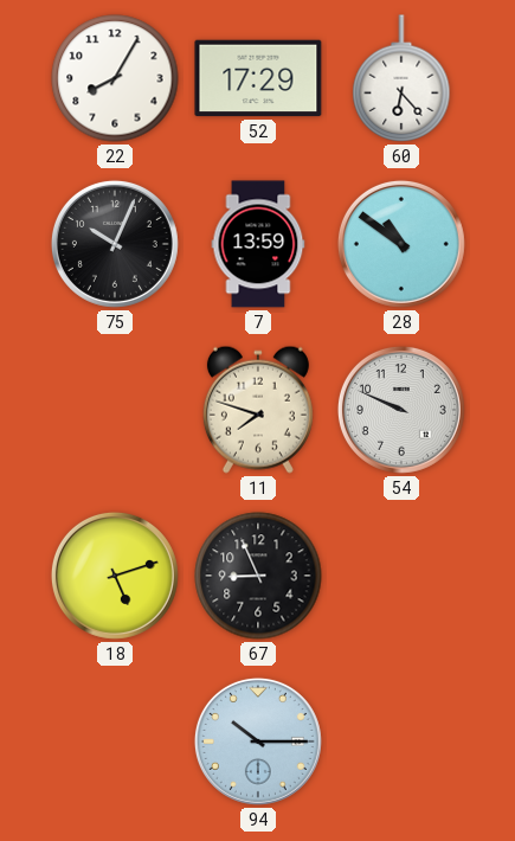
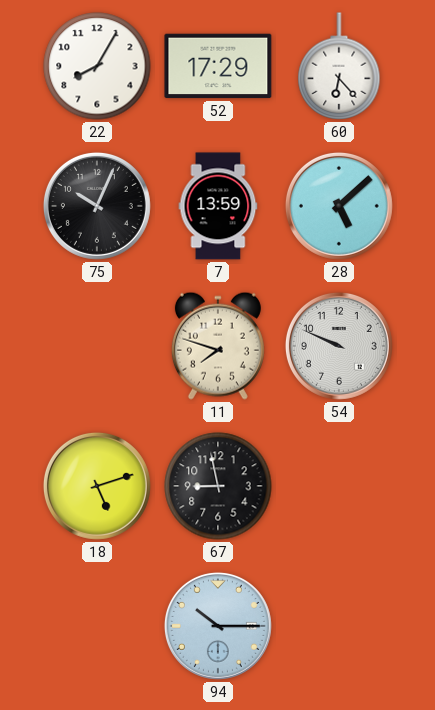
28: 10:51 -> 5:08 (339, 206)
67: 8:56 -> 8:58 (218, 486)
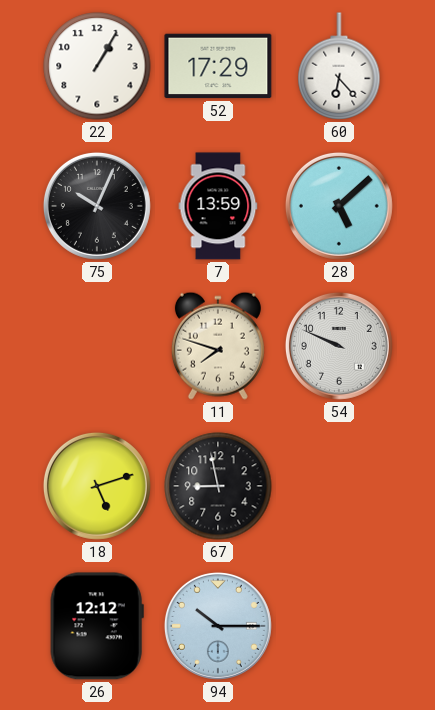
22: 8:05 -> 1:05 (97, 66)
26: none -> 12:12 (97, 626)
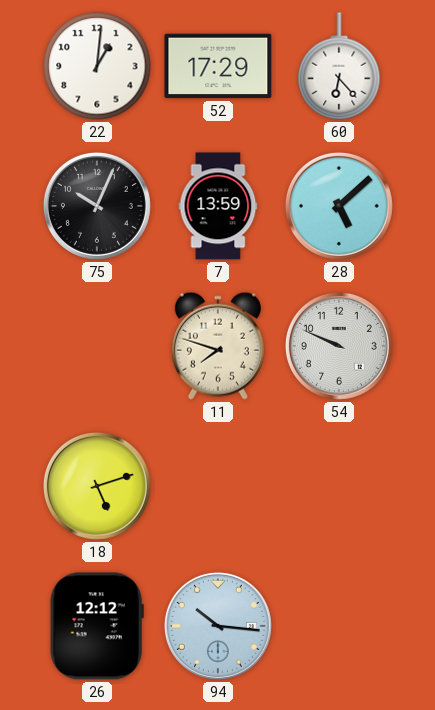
22: 1:05 -> 1:01 (97, 66)
67: 8:58 -> none (218, 486)
94: 10:15 -> 10:16 (218, 626)
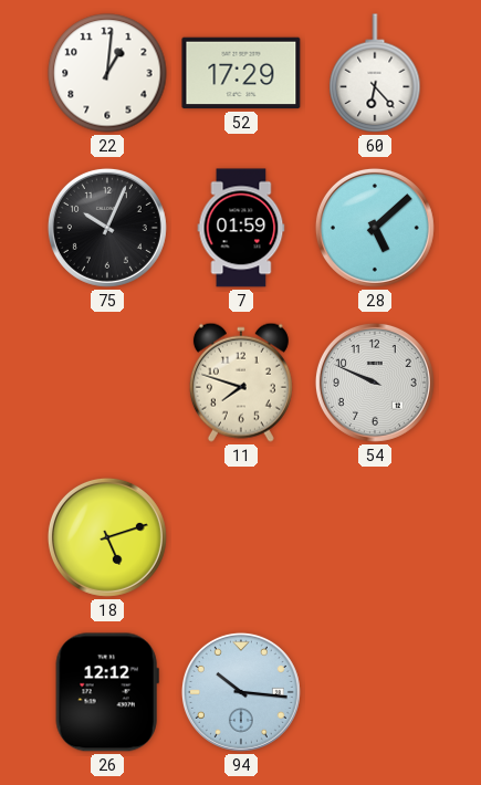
7: 13:59 -> 01:59 (241, 228)
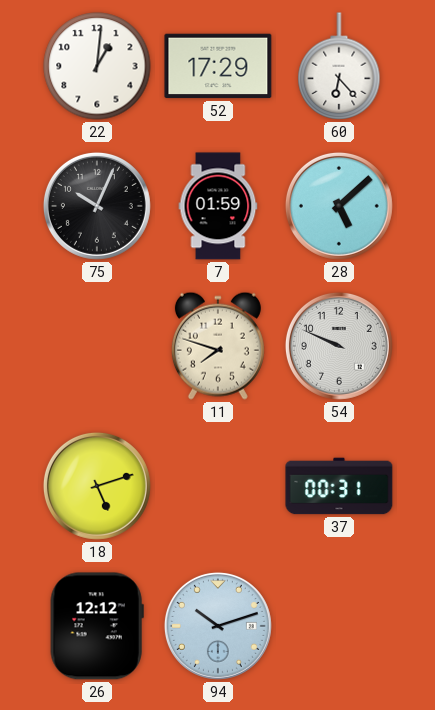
37: none -> 00:31 (339, 486)
94: 10:16 -> 10:12 (218, 626)
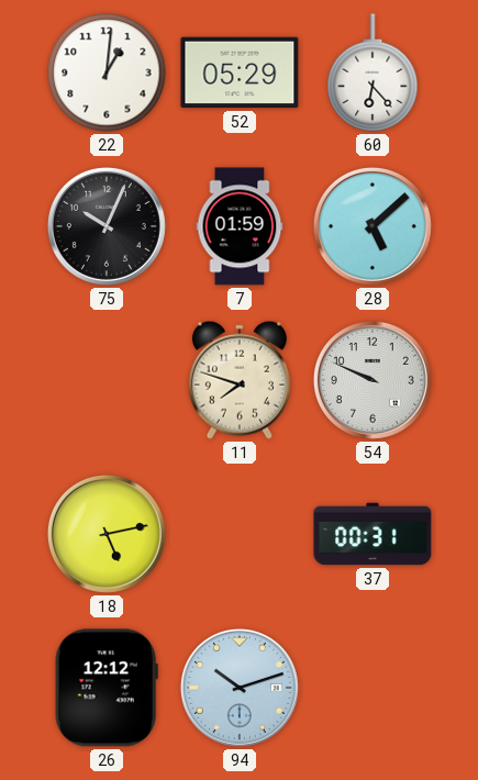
52: 17:29 -> 05:29 (240, 73)
18: 5:12 -> 5:13 (107, 534)
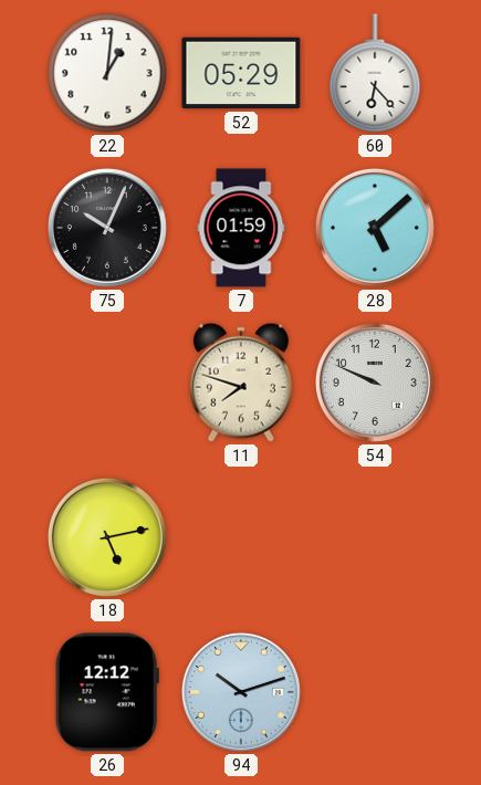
37: 00:31 -> none (373, 534)
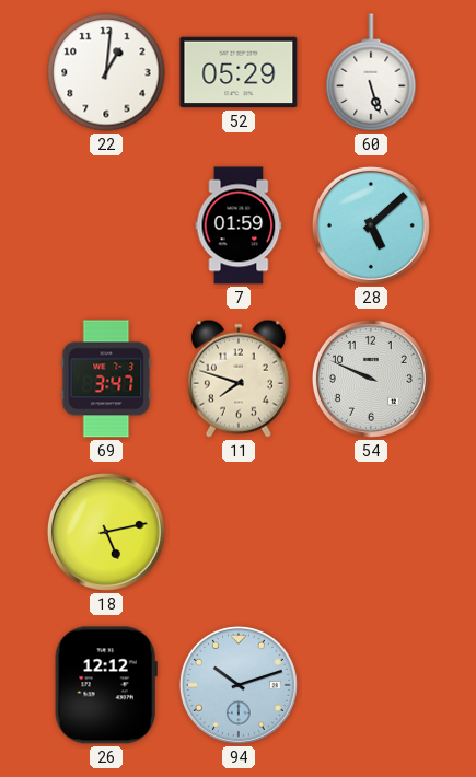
60: 6:23 -> 5:27 (371, 72)
75: 10:04 -> none (107, 228)
69: none -> 3:47 (106, 379)
